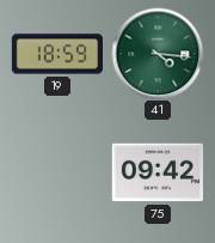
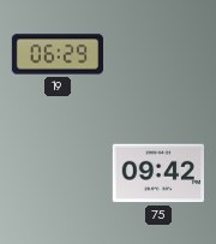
19: 18:59 -> 06:29 (56, 54)
41: 4:16 -> none (158, 54)
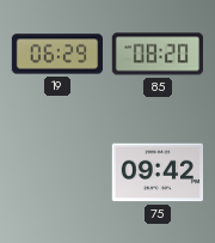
85: none -> 08:20 (156, 54)
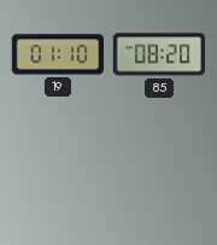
19: 06:29 -> 01:10 (57, 54)
75: 09:42 -> none (156, 172)
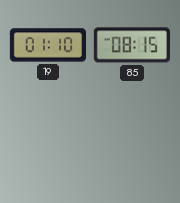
85: 08:20 -> 08:15 (131, 45)
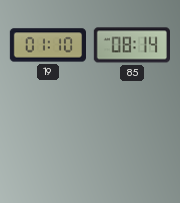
85: 08:15 -> 08:14 (131, 45)
